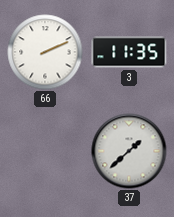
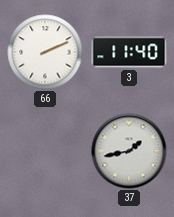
3: 11:35 -> 11:40 (129, 52)
37: 1:38 -> 1:43 (129, 151)
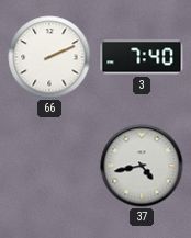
3: 11:40 -> 7:40 (142, 57)
37: 1:43 -> 4:43 (142, 166)
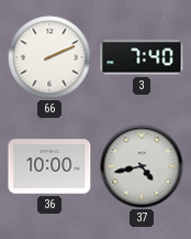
36: none -> 10:00 (49, 166)
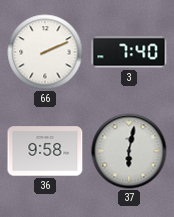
36: 10:00 -> 9:58 (45, 151)
37: 4:43 -> 6:02 (129, 151)
